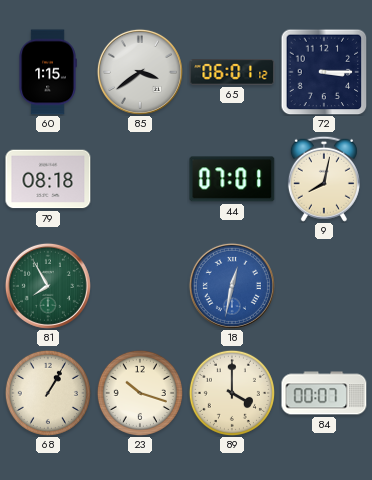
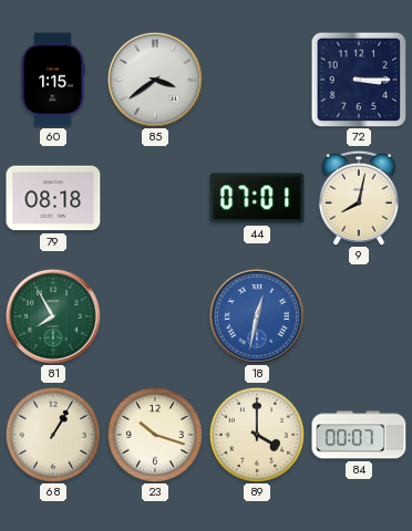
65: 06:01 -> none (232, 73)
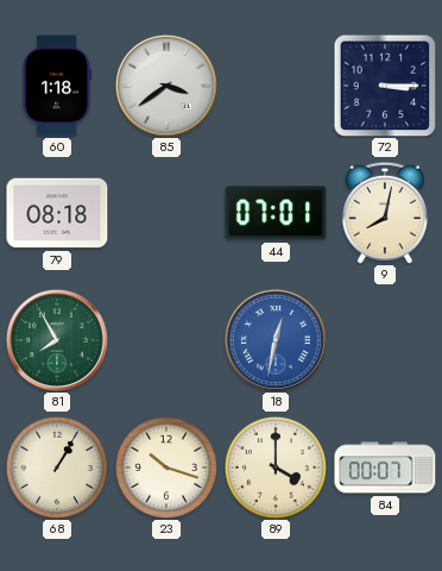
60: 1:15 -> 1:18 (57, 86)
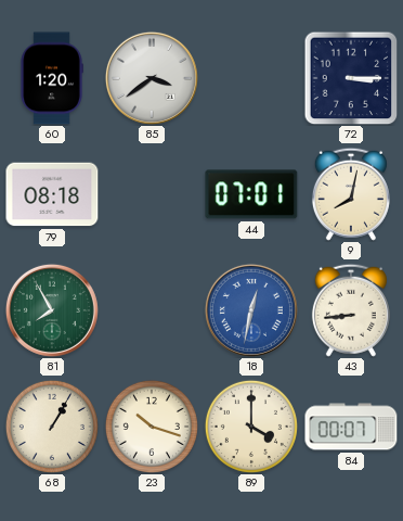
60: 1:18 -> 1:20 (52, 78)
43: none -> 8:44 (351, 310)
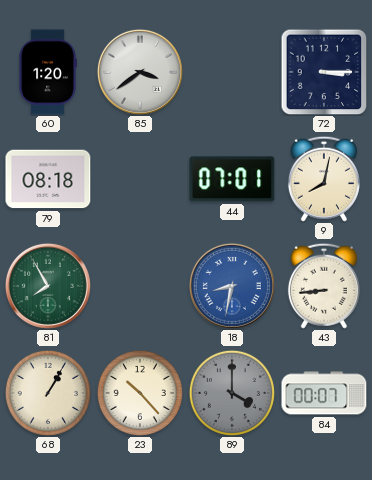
18: 12:32 -> 8:32 (232, 286)
23: 10:18 -> 10:23 (140, 393)
89 dial: cream -> grey (232, 393)
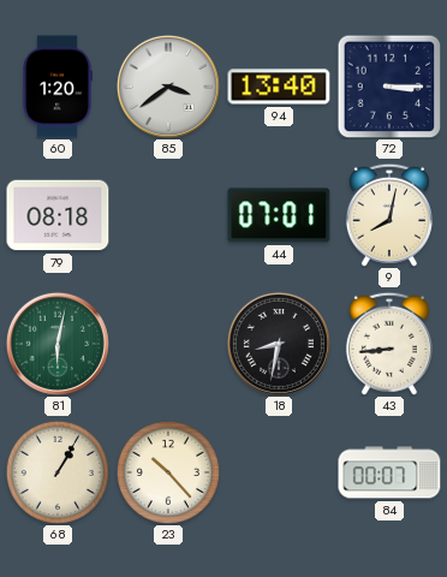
94: none -> 13:40 (279, 87)
81: 7:55 -> 6:02 (58, 344)
18 dial: blue -> black (279, 344)
89: 4:00 -> none (232, 393)
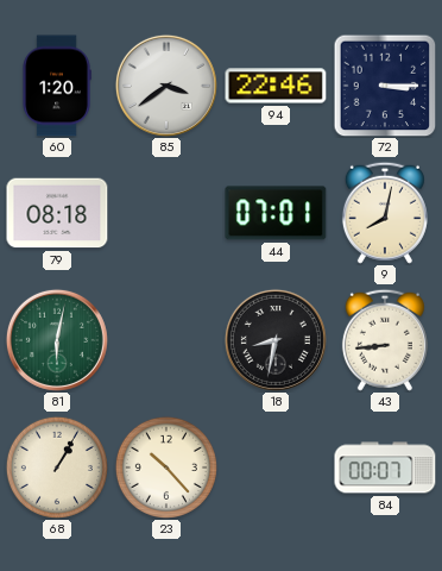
94: 13:40 -> 22:46 (276, 86)
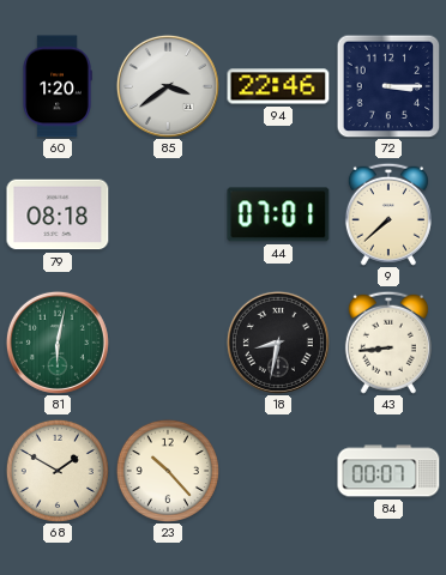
9: 8:02 -> 7:38 (388, 214)
68: 1:05 -> 1:50 (58, 471)
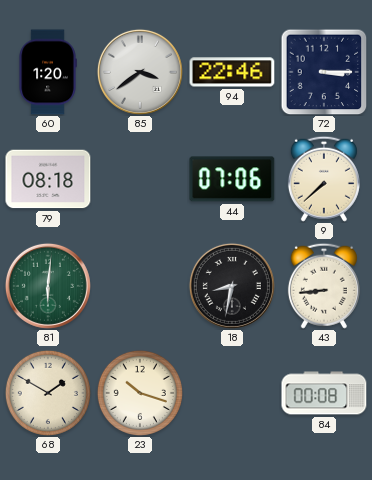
44: 07:01 -> 07:06 (232, 179)
81: 6:02 -> 6:01 (48, 286)
23: 10:23 -> 10:18 (140, 393)
84: 00:07 -> 00:08 (324, 393)
